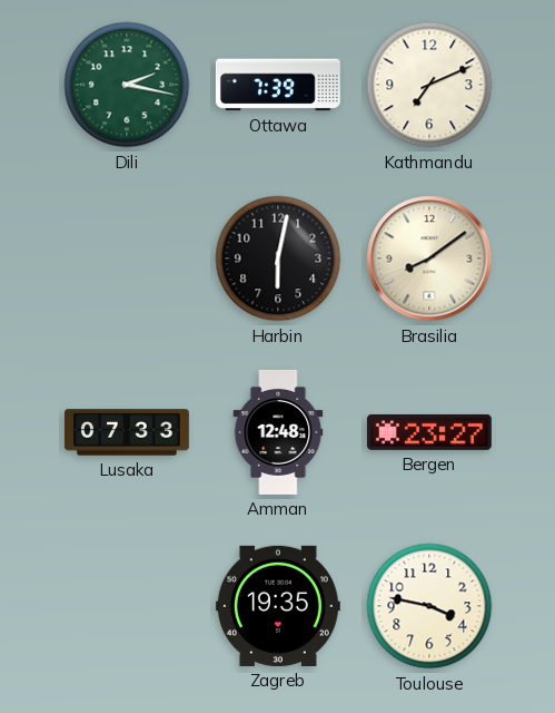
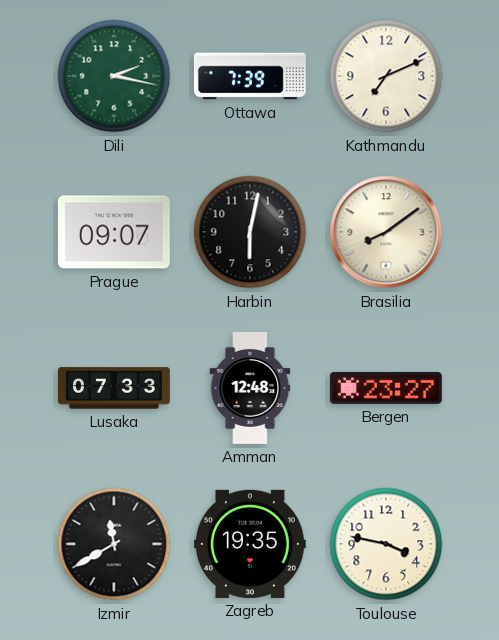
Prague: none -> 09:07 (114, 232)
Izmir: none -> 11:40 (114, 544)
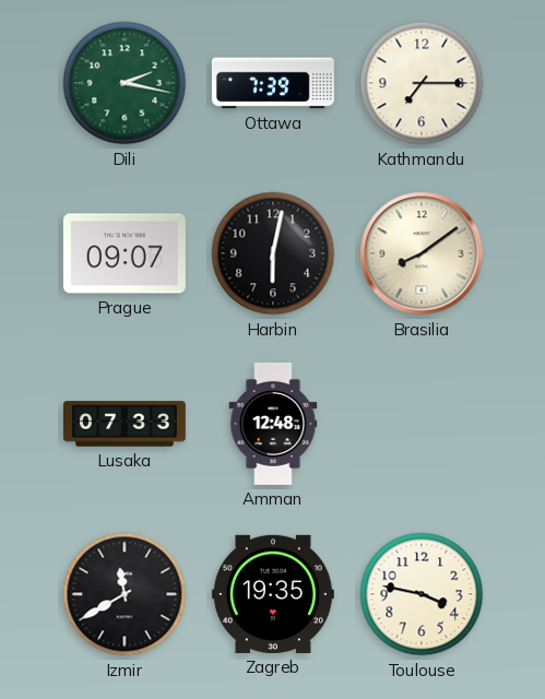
Kathmandu: 7:11 -> 7:15 (422, 83)
Bergen: 23:27 -> none (386, 388)
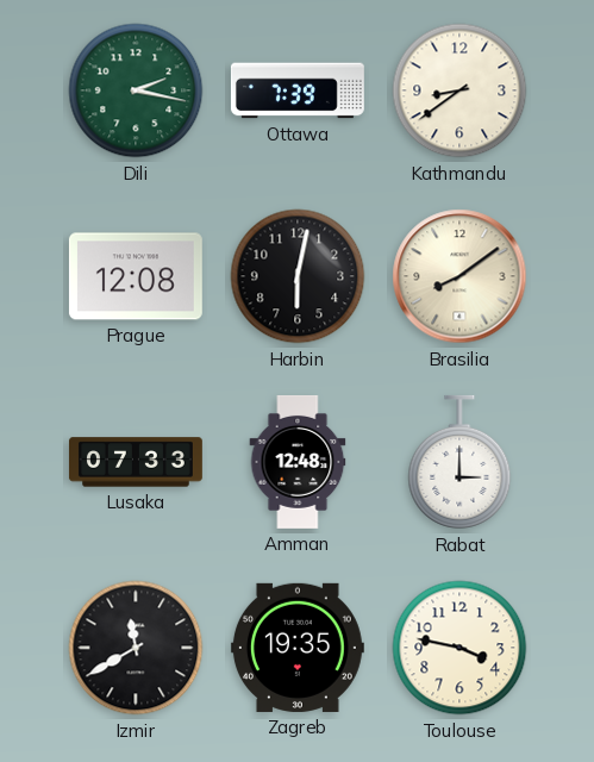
Kathmandu: 7:15 -> 8:39 (459, 90)
Prague: 09:07 -> 12:08 (136, 276)
Rabat: none -> 3:00 (459, 462)
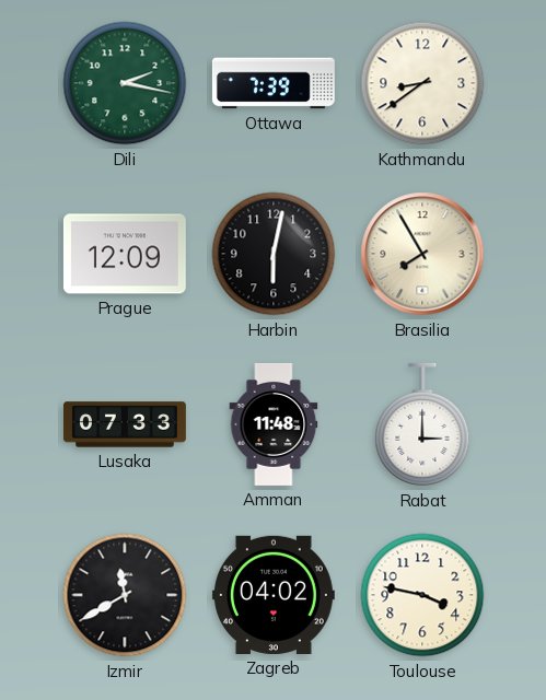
Prague: 12:08 -> 12:09 (125, 254)
Brasilia: 8:09 -> 7:55 (422, 254)
Amman: 12:48 -> 11:48 (274, 424)
Zagreb: 19:35 -> 04:02 (274, 595)
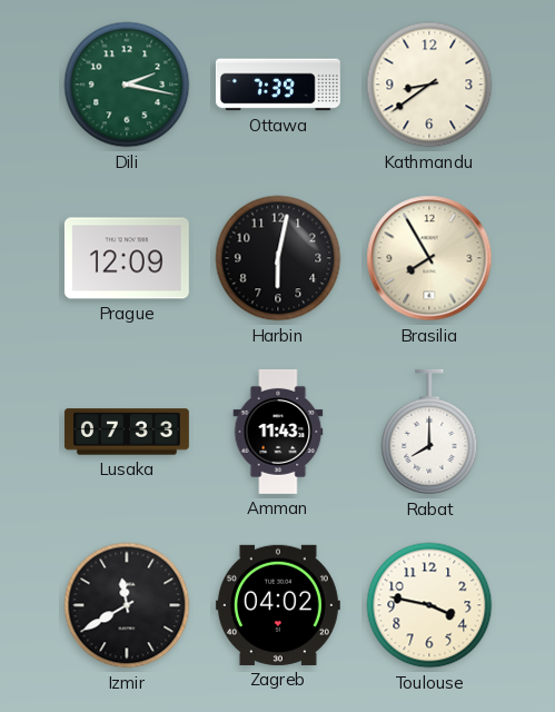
Amman: 11:48 -> 11:43 (278, 432)
Rabat: 3:00 -> 8:00 (429, 432)
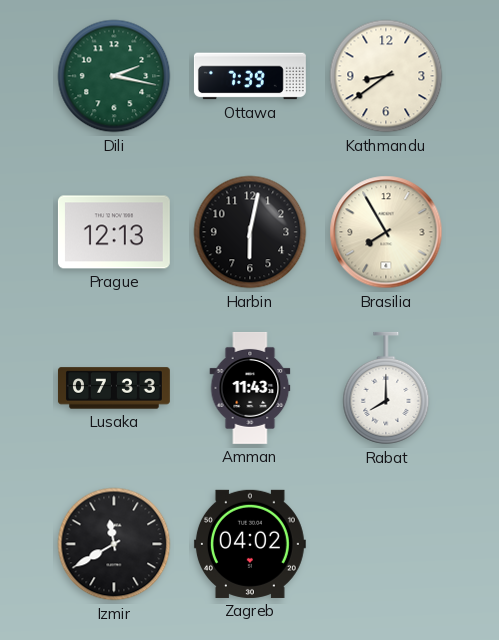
Prague: 12:09 -> 12:13 (114, 232)
Toulouse: 3:47 -> none (429, 605)
